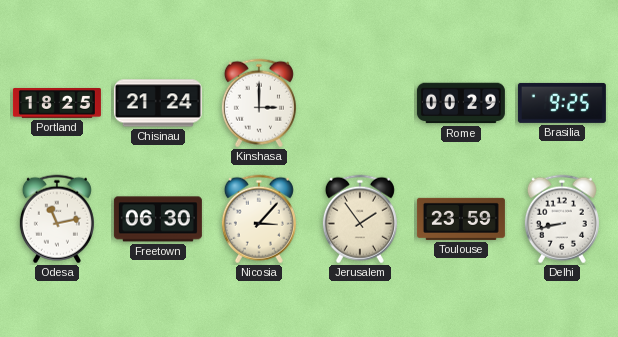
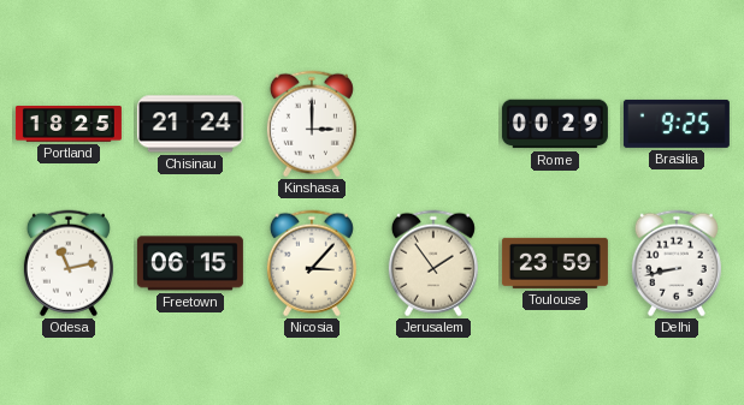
Freetown: 06:30 -> 06:15 (190, 263)
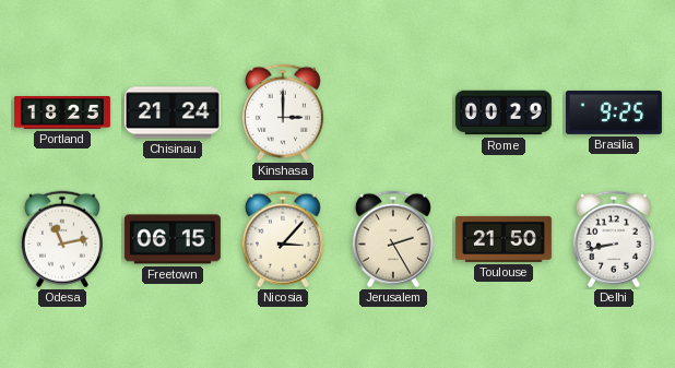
Jerusalem: 1:54 -> 2:25 (393, 239)
Toulouse: 23:59 -> 21:50 (504, 239)
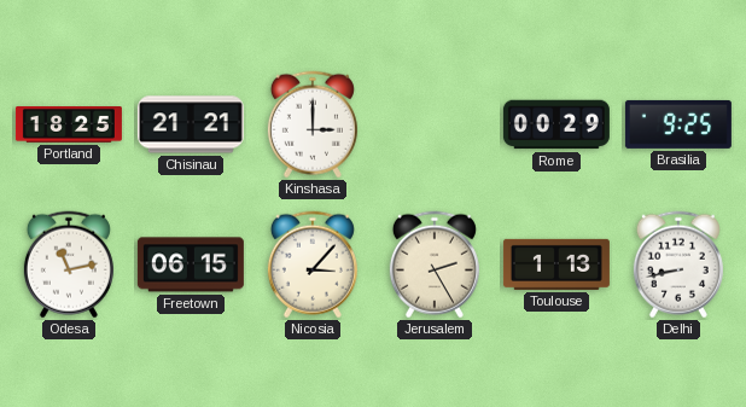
Chisinau: 21:24 -> 21:21 (191, 124)
Toulouse: 21:50 -> 1:13 (556, 264)
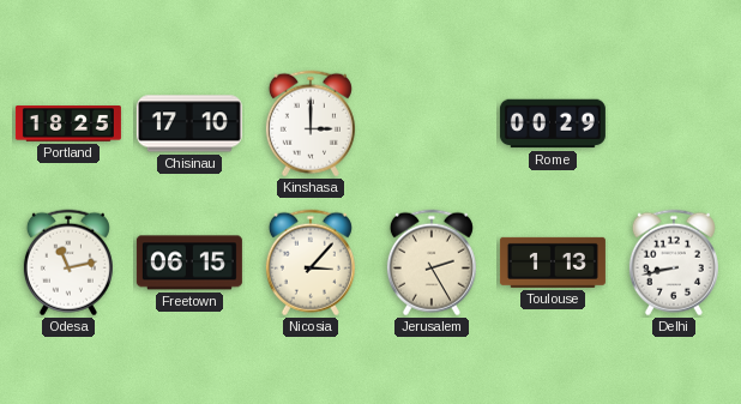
Chisinau: 21:21 -> 17:10 (189, 123)
Brasilia: 9:25 -> none (678, 124)
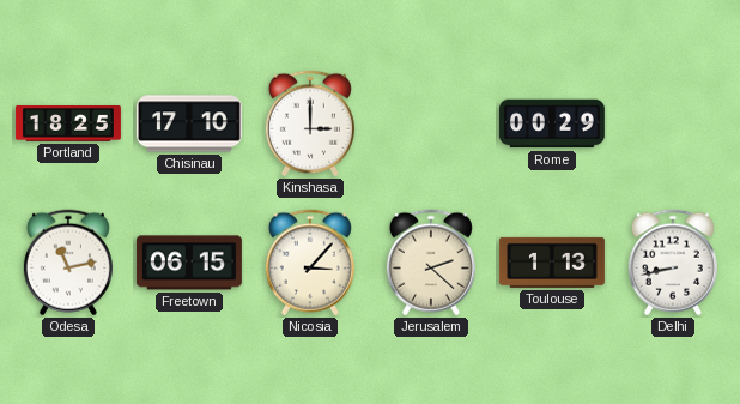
Jerusalem: 2:25 -> 2:22 (431, 263)
